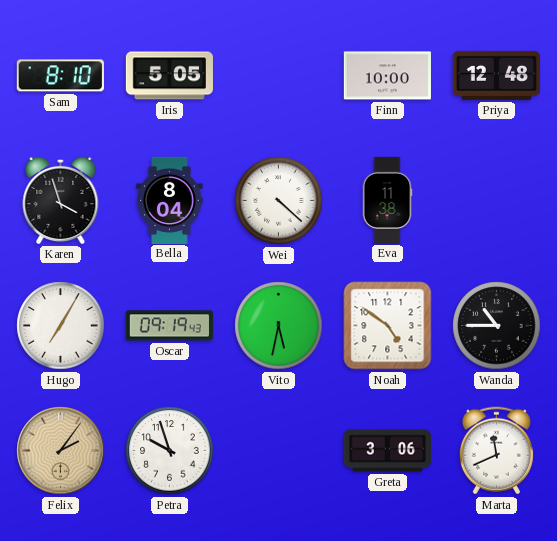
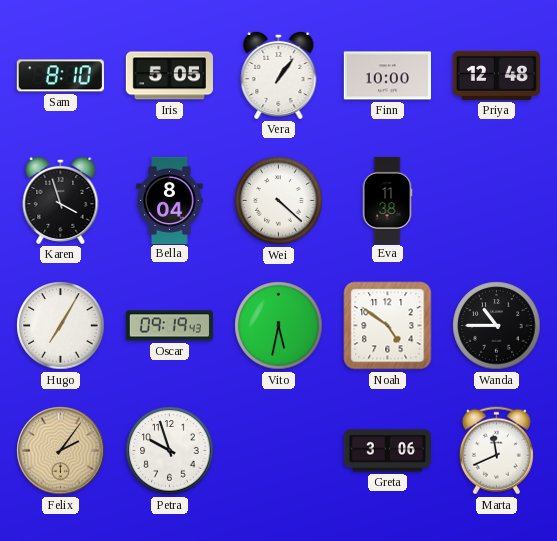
Vera: none -> 1:06 (279, 75)
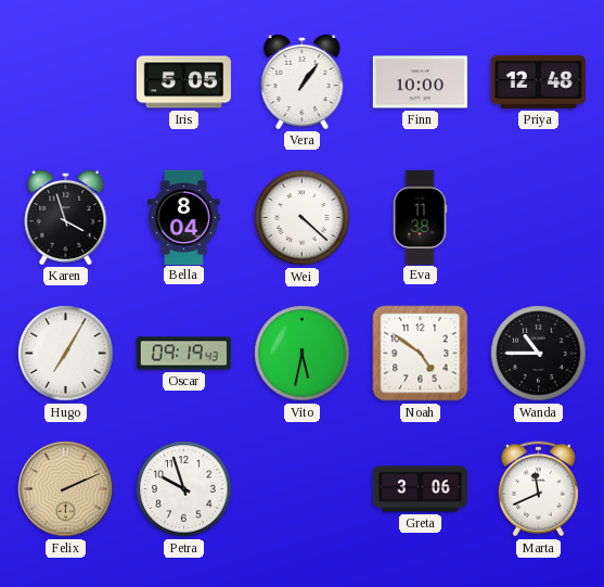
Sam: 8:10 -> none (60, 76)
Felix: 2:06 -> 2:11 (66, 489)
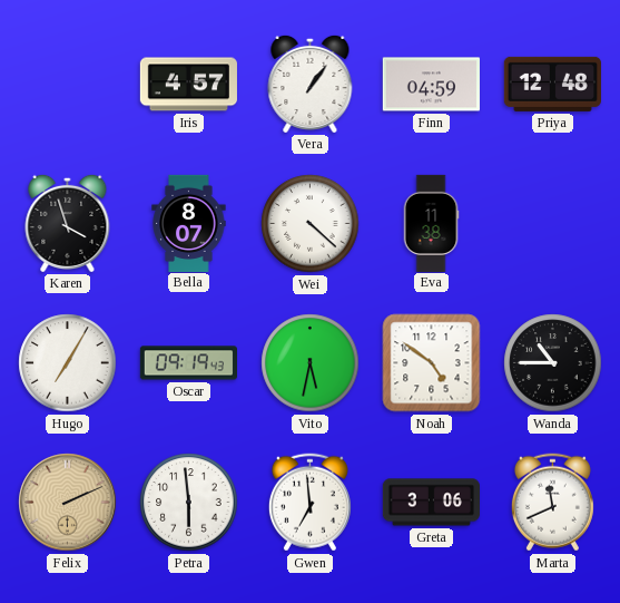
Iris: 5:05 -> 4:57 (188, 85)
Finn: 10:00 -> 04:59 (431, 85)
Bella: 8:04 -> 8:07 (189, 223)
Petra: 9:57 -> 5:59 (189, 503)
Gwen: none -> 6:59 (309, 503)
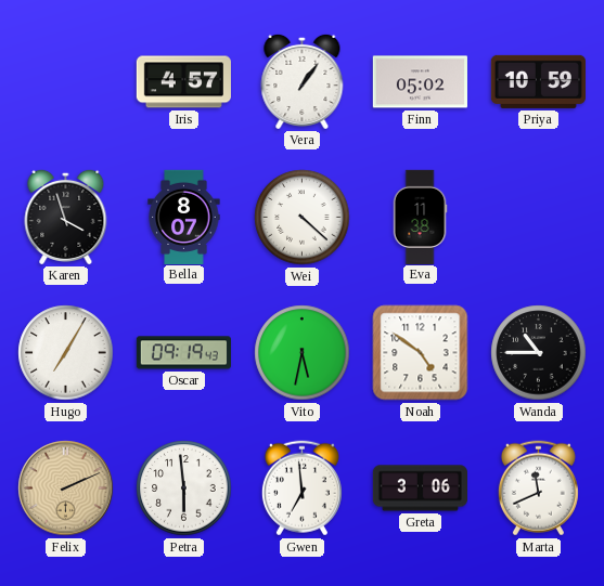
Finn: 04:59 -> 05:02 (420, 82)
Priya: 12:48 -> 10:59 (538, 81)
